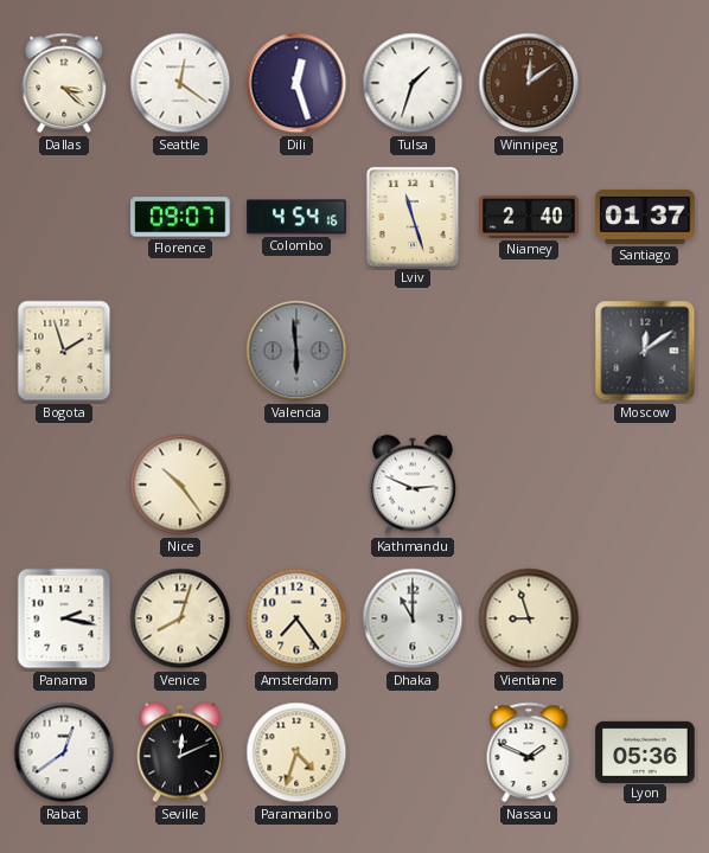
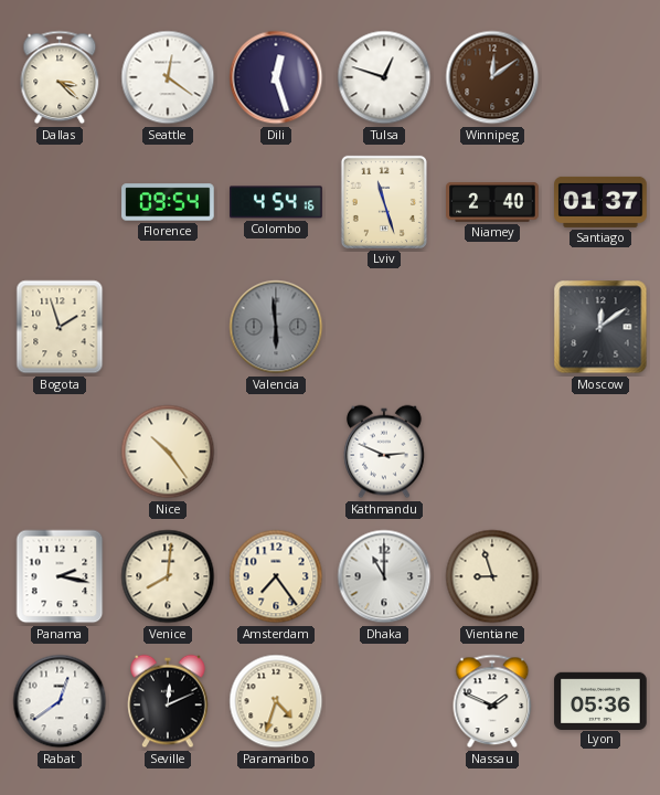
Tulsa: 1:33 -> 12:48 (384, 77)
Florence: 09:07 -> 09:54 (168, 202)
Venice: 8:03 -> 8:01 (168, 576)
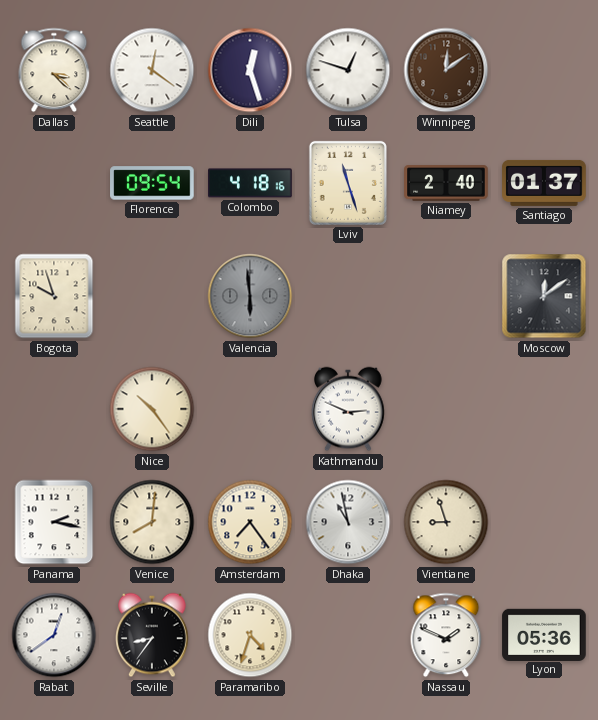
Colombo: 4:54 -> 4:18 (250, 183)
Bogota: 1:57 -> 9:57 (54, 296)
Dhaka: 11:00 -> 10:58 (348, 522)
Seville: 12:11 -> 8:36 (152, 635)
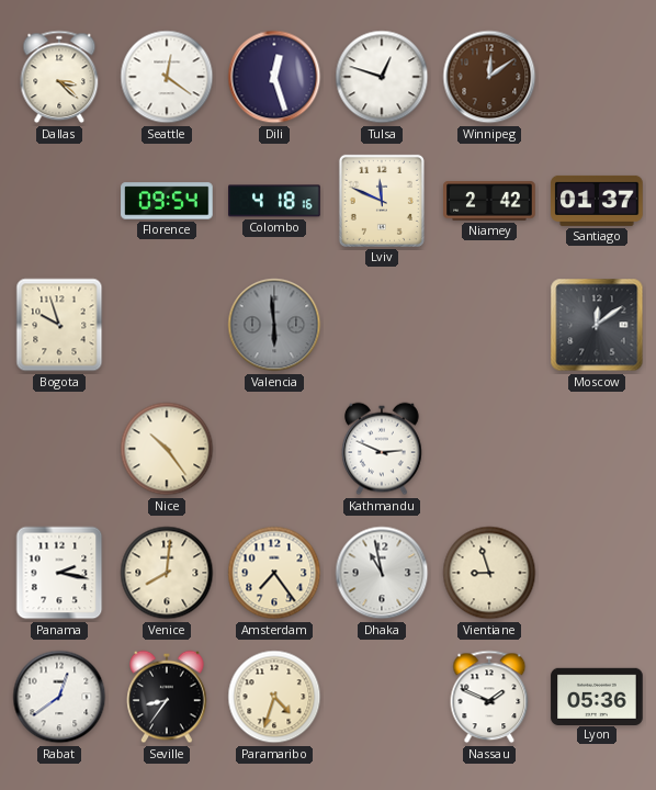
Lviv: 11:27 -> 11:49 (382, 201)
Niamey: 2:40 -> 2:42 (489, 201)
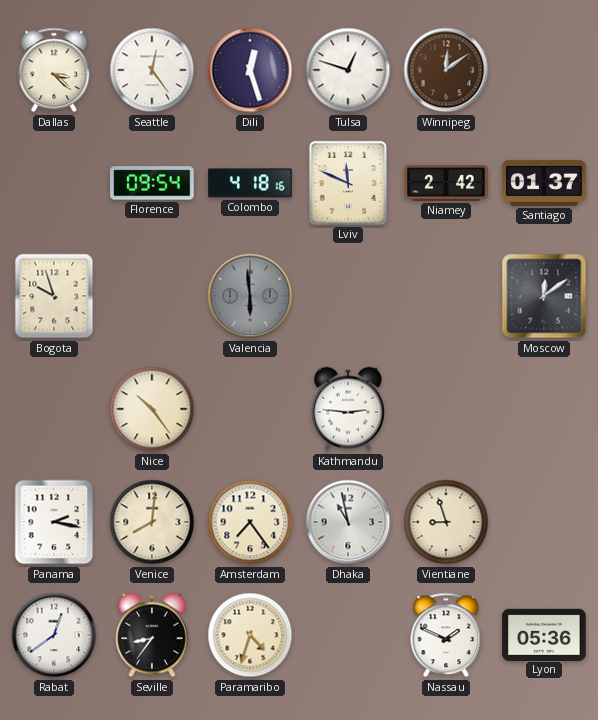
Seattle: 12:21 -> 12:24 (152, 70)
Kathmandu: 2:49 -> 2:46 (348, 409)
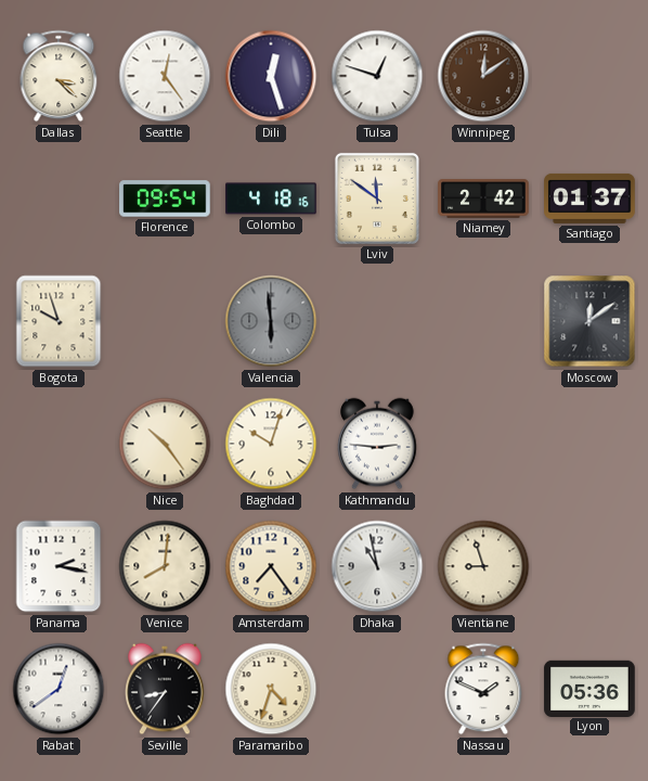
Lviv: 11:49 -> 11:51 (377, 199)
Baghdad: none -> 10:03 (271, 444)
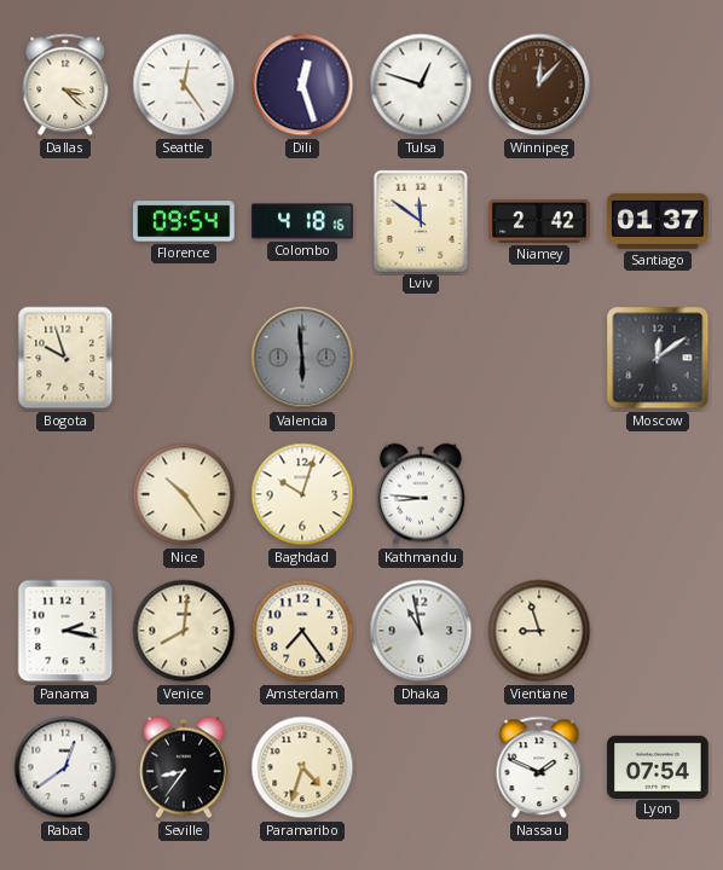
Winnipeg: 12:09 -> 12:07 (539, 85)
Kathmandu: 2:46 -> 8:46 (421, 494)
Lyon: 05:36 -> 07:54 (658, 766)
